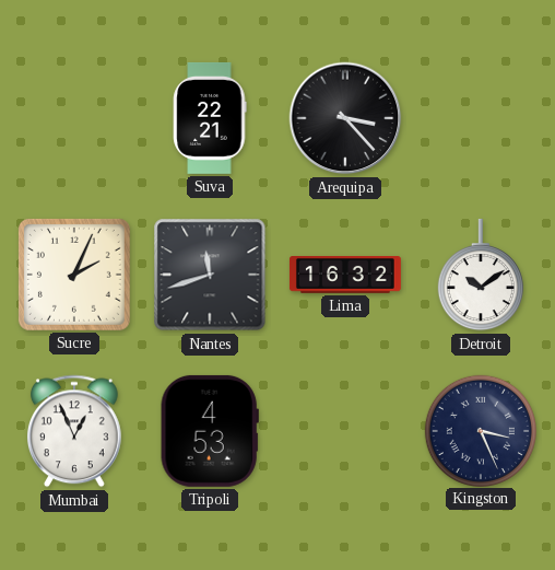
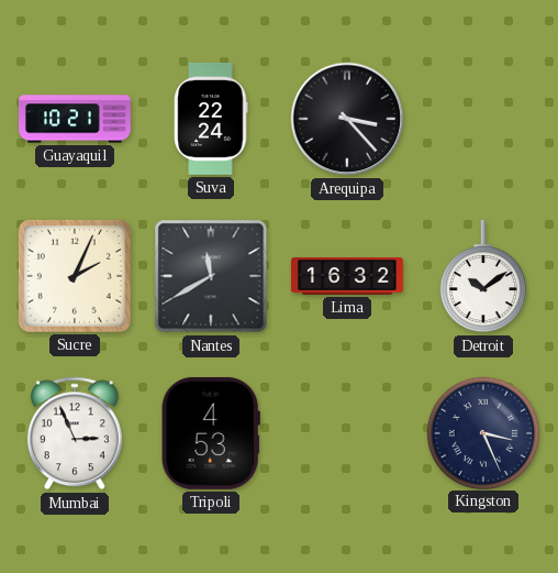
Guayaquil: none -> 10:21 (76, 119)
Suva: 22:21 -> 22:24 (211, 119)
Nantes: 11:42 -> 11:40 (211, 276)
Mumbai: 12:56 -> 2:56 (75, 433)
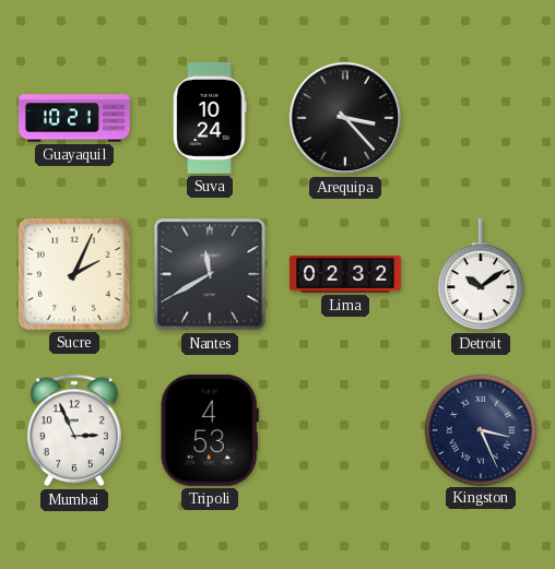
Suva: 22:24 -> 10:24 (210, 118)
Lima: 16:32 -> 02:32 (345, 275)
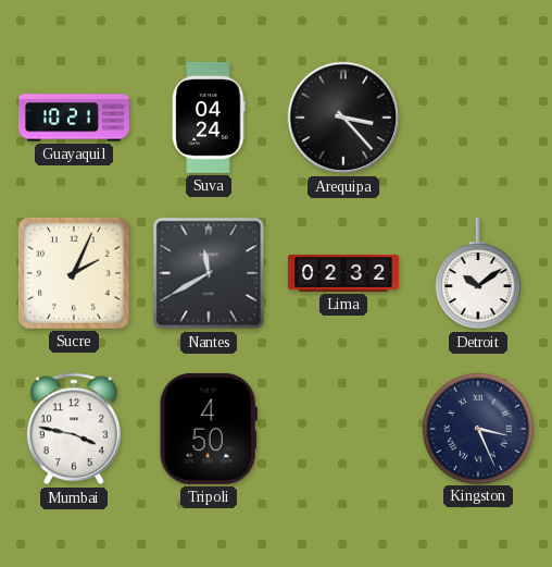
Suva: 10:24 -> 04:24 (209, 118)
Mumbai: 2:56 -> 3:47 (74, 429)
Tripoli: 4:53 -> 4:50 (209, 429)
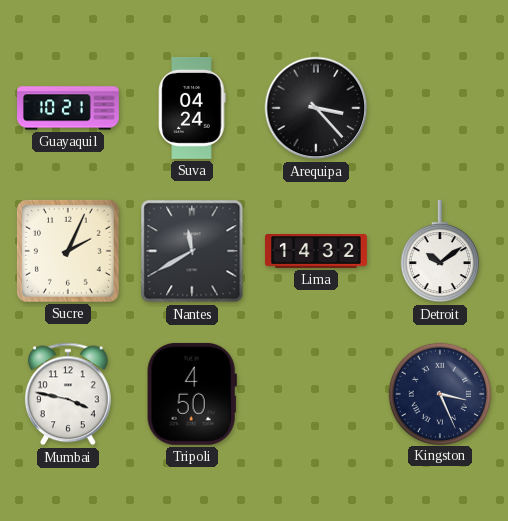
Lima: 02:32 -> 14:32 (316, 252)
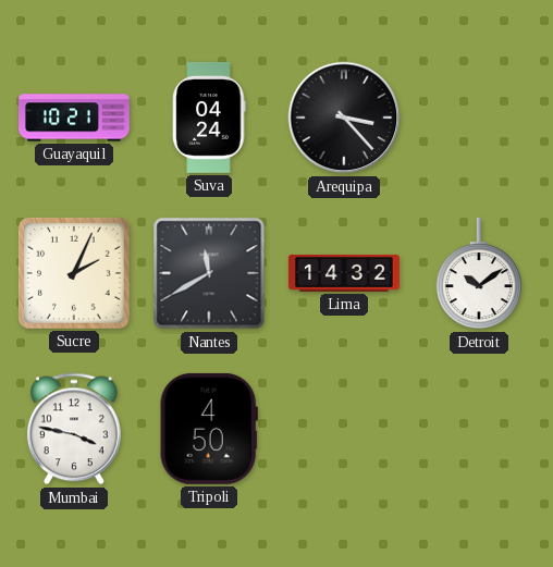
Kingston: 3:26 -> none (439, 393)
